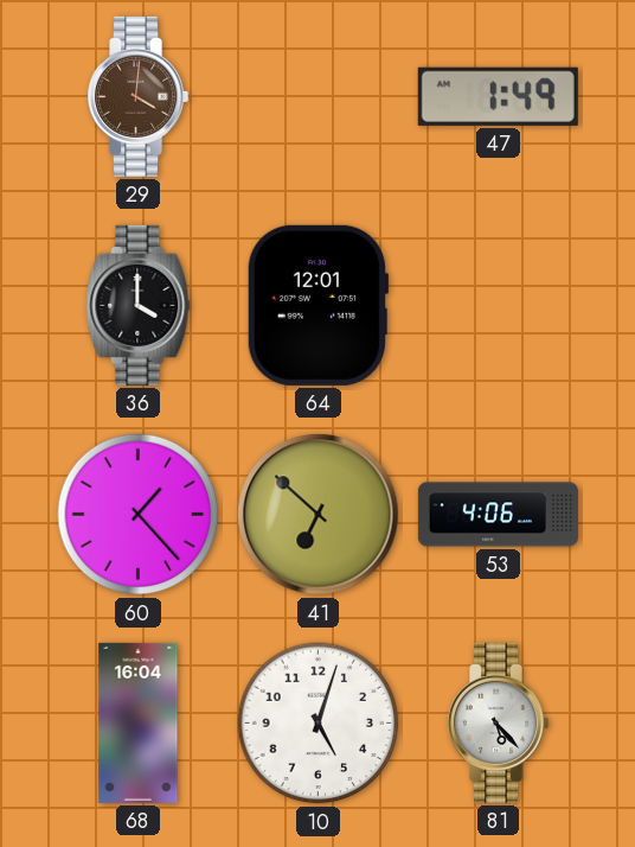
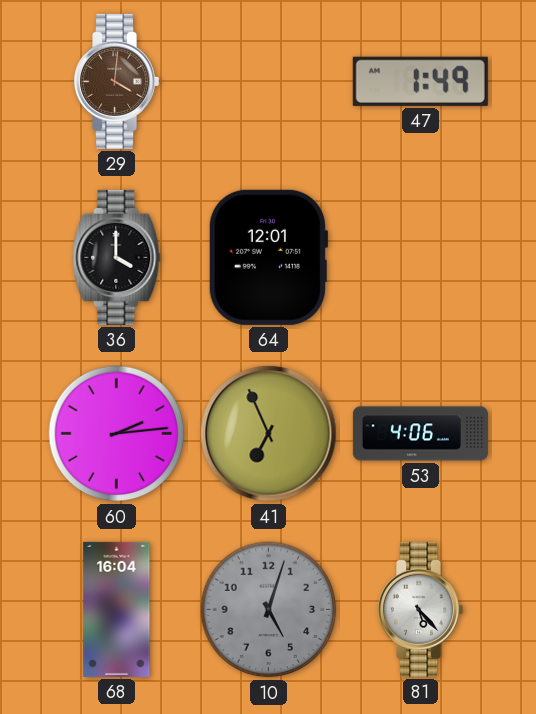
60: 1:23 -> 2:14 (117, 434)
41: 6:52 -> 6:56 (269, 434)
10 dial: white -> grey (269, 610)
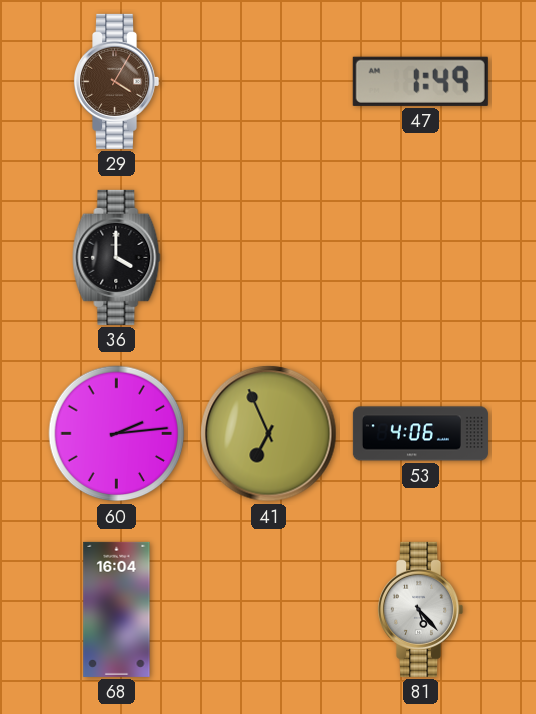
29: 4:01 -> 4:05 (117, 81)
64: 12:01 -> none (268, 257)
10: 5:03 -> none (269, 610)
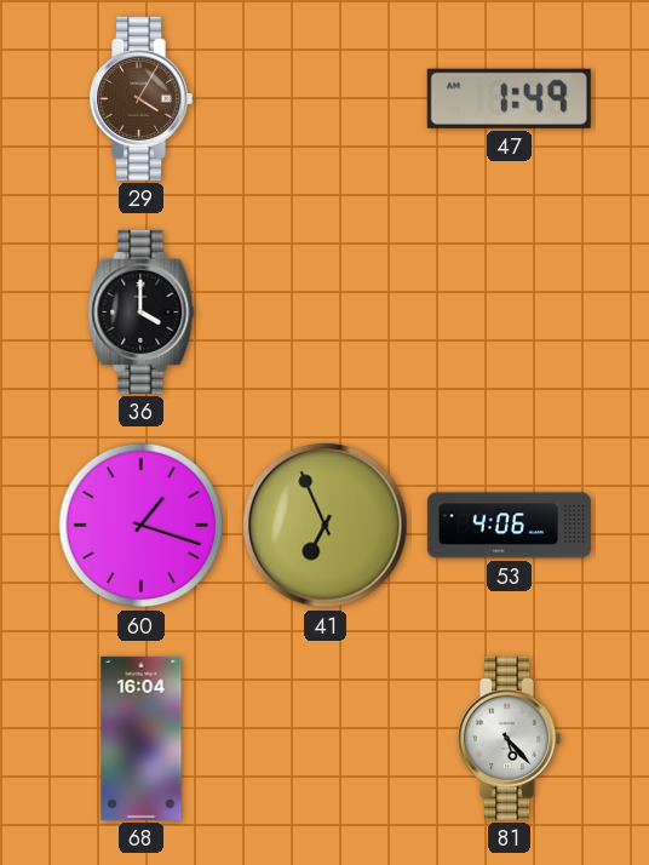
60: 2:14 -> 1:18 (142, 526)
